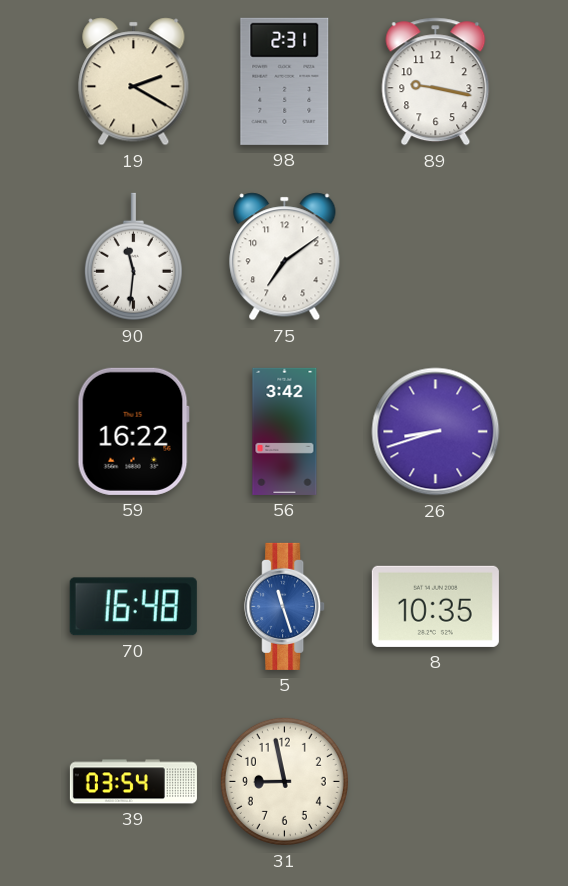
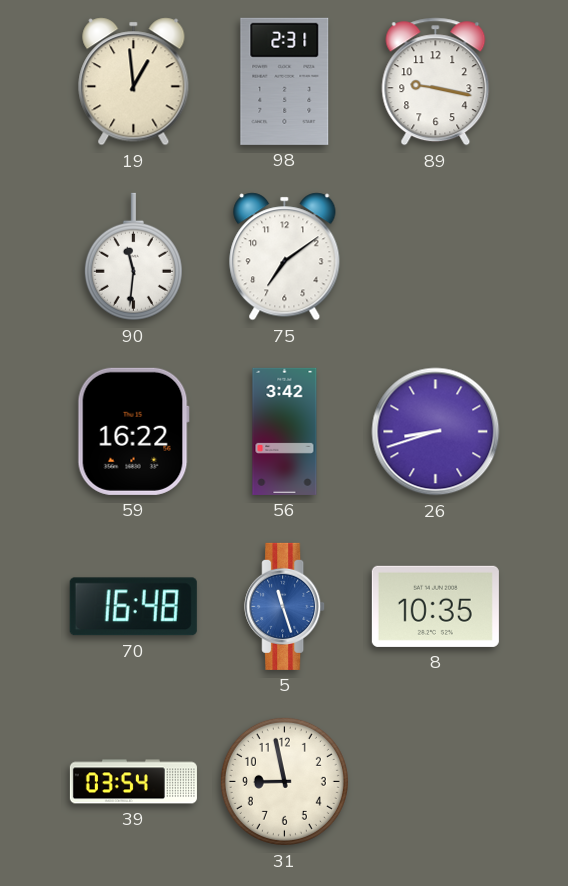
19: 2:20 -> 12:59 (134, 82)
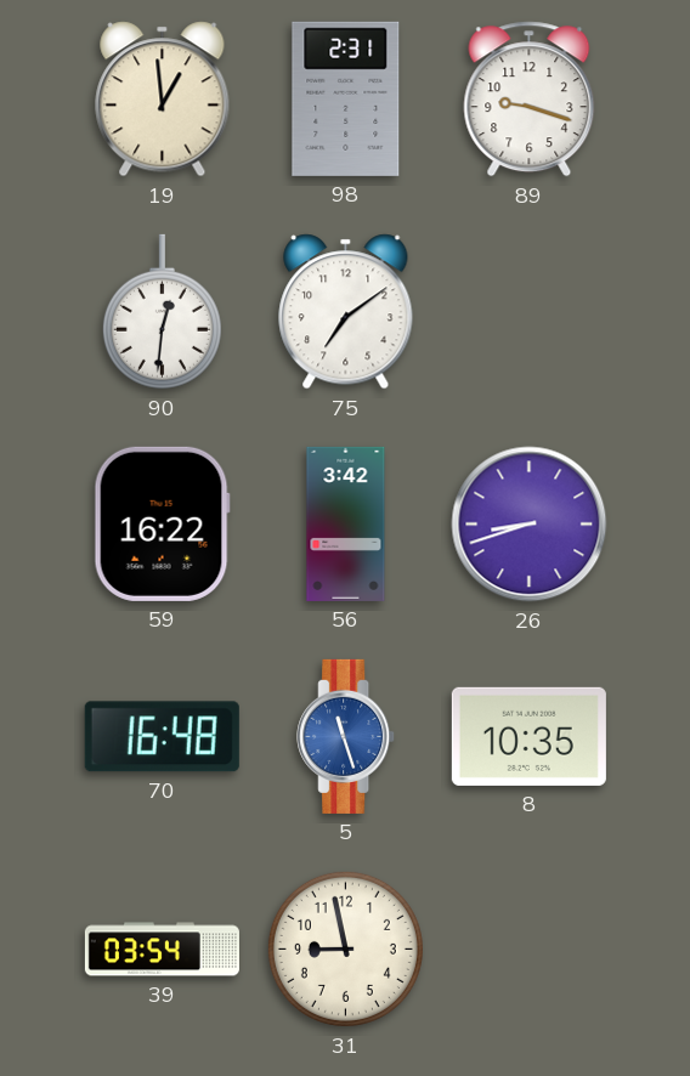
89: 9:17 -> 9:18 (530, 100)
90: 11:31 -> 12:31 (162, 312)
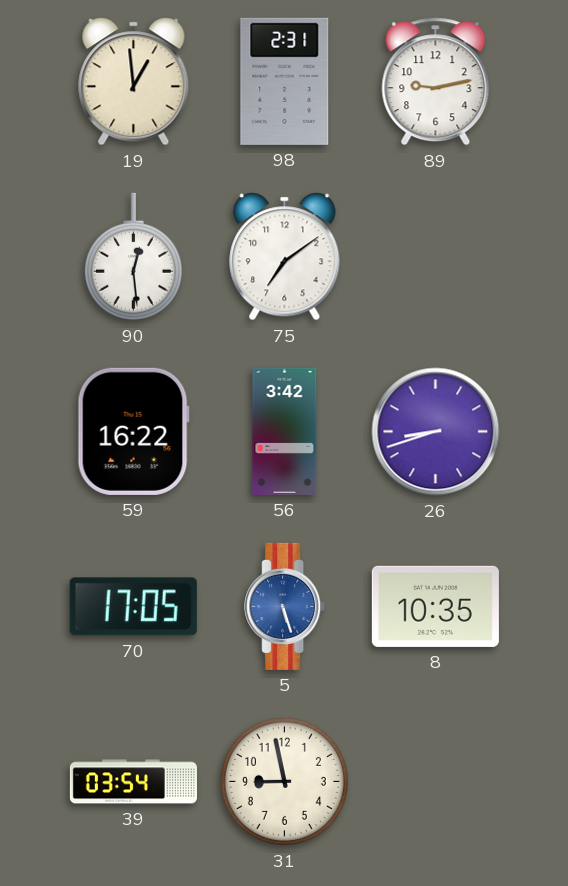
89: 9:18 -> 9:13 (436, 82)
90: 12:31 -> 12:29 (133, 257)
70: 16:48 -> 17:05 (133, 607)
5: 11:27 -> 5:27 (285, 606)
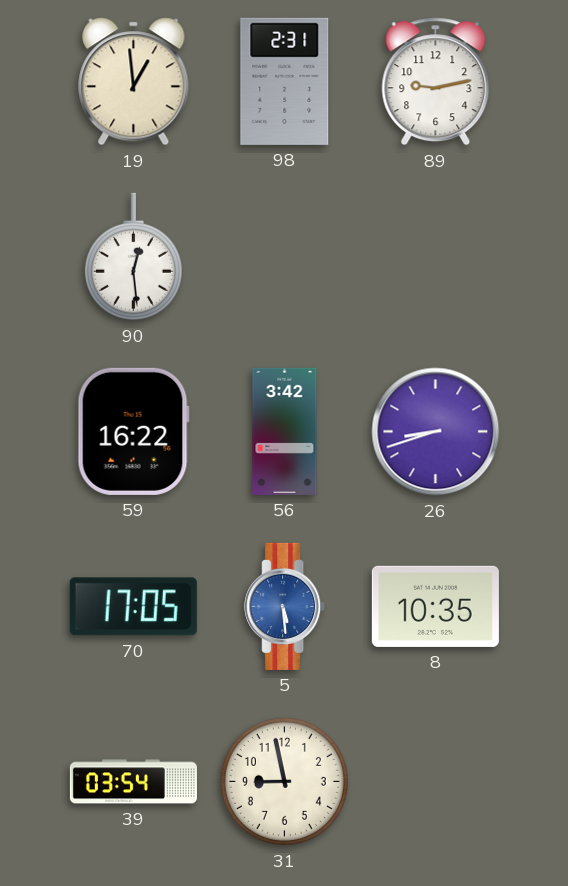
75: 7:09 -> none (285, 257)
5: 5:27 -> 5:29 (285, 606)
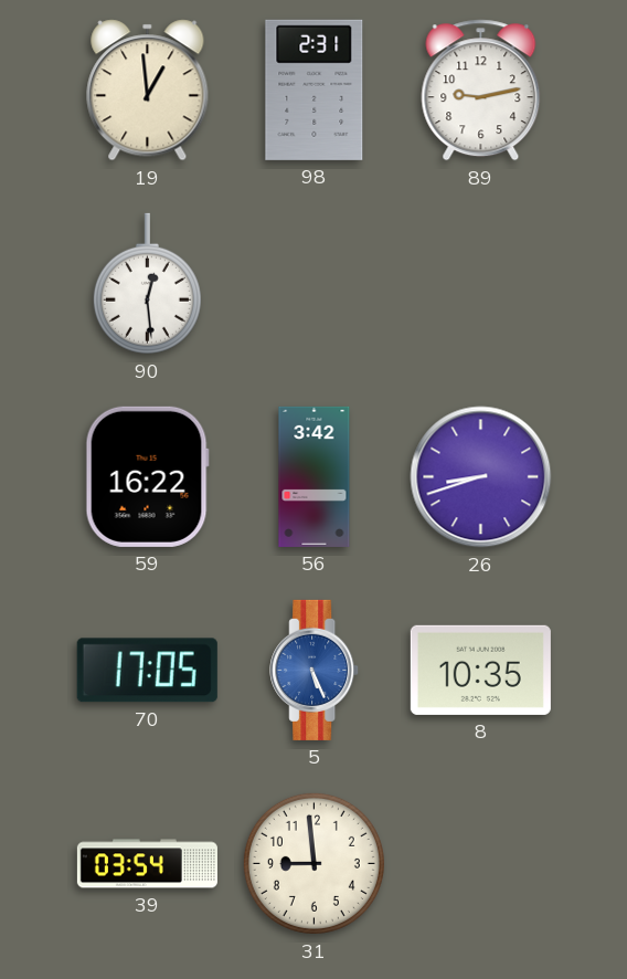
5: 5:29 -> 5:26 (315, 670)
31: 8:58 -> 8:59 (313, 863)
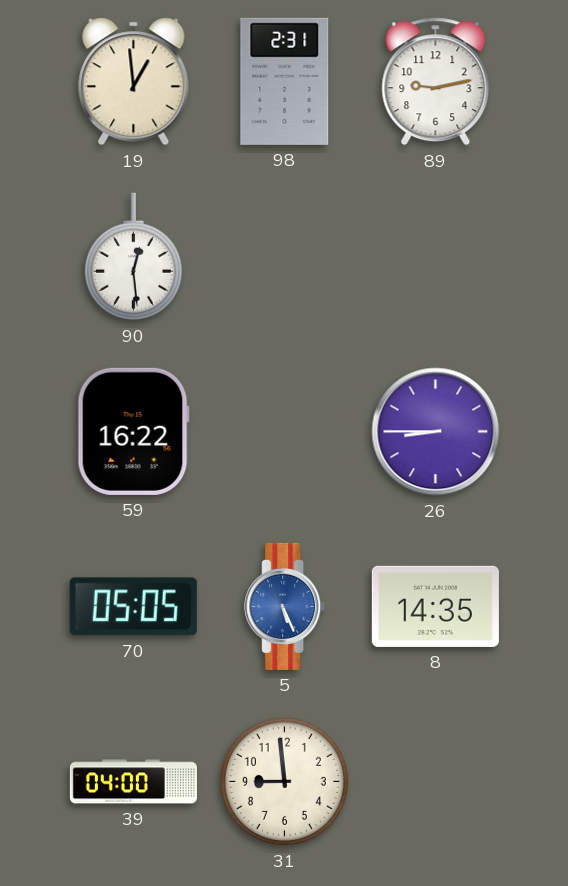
56: 3:42 -> none (315, 476)
26: 8:42 -> 8:45 (436, 432)
70: 17:05 -> 05:05 (133, 607)
8: 10:35 -> 14:35 (435, 606)
39: 03:54 -> 04:00 (133, 782)
